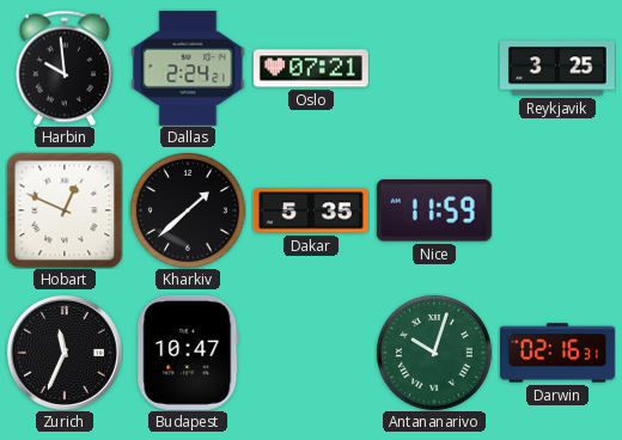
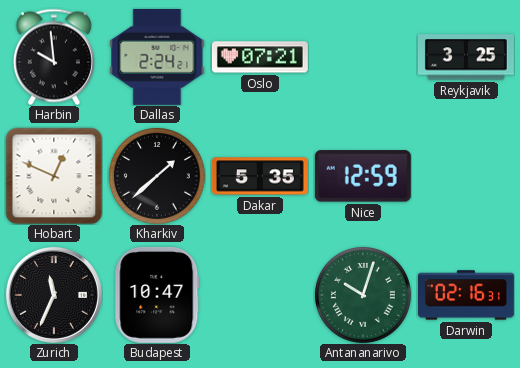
Nice: 11:59 -> 12:59 (363, 176)
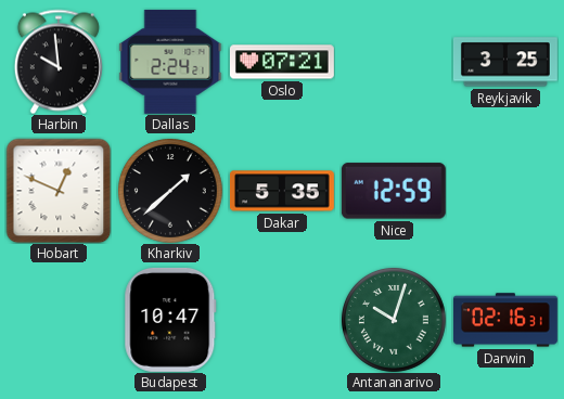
Zurich: 11:34 -> none (54, 295)
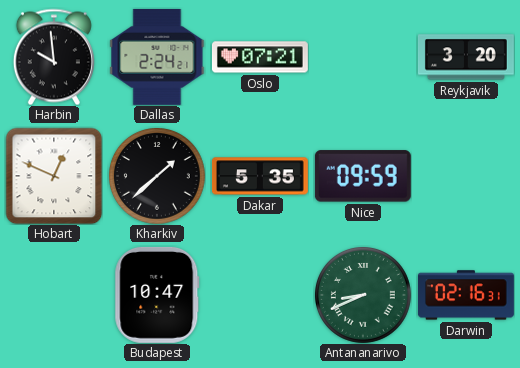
Reykjavik: 3:25 -> 3:20 (466, 57)
Nice: 12:59 -> 09:59 (363, 176)
Antananarivo: 10:03 -> 8:41 (363, 295)
